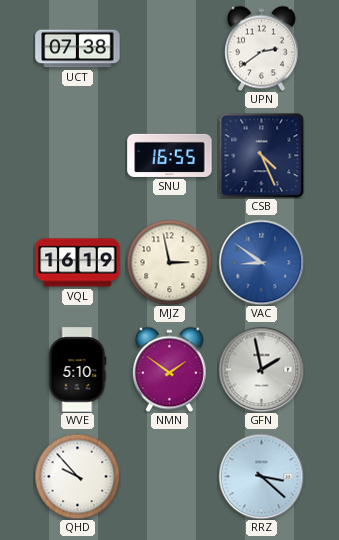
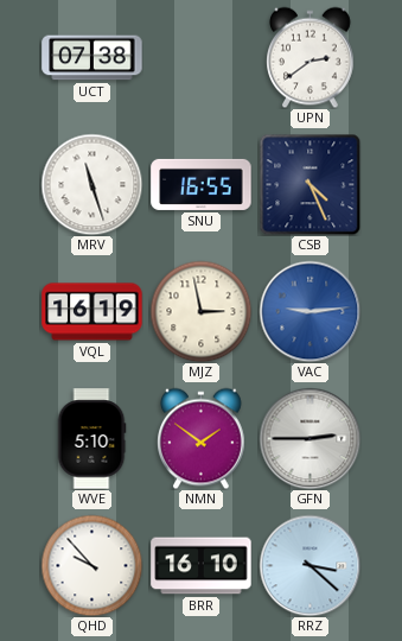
MRV: none -> 11:27 (91, 184)
VAC: 8:51 -> 9:14 (310, 311)
GFN: 1:58 -> 2:45 (310, 438)
BRR: none -> 16:10 (202, 566)
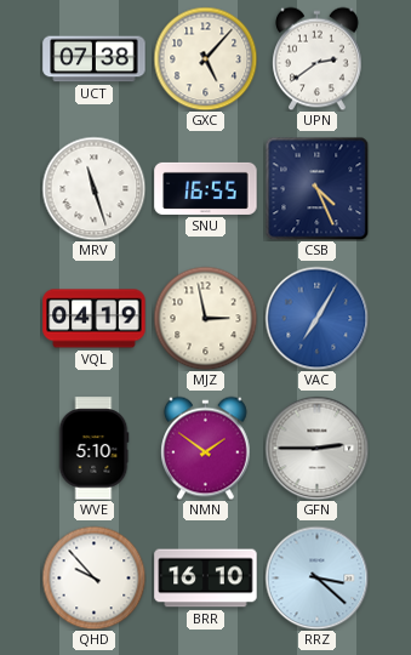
GXC: none -> 5:07 (205, 58)
VQL: 16:19 -> 04:19 (95, 319)
VAC: 9:14 -> 7:05 (316, 318)
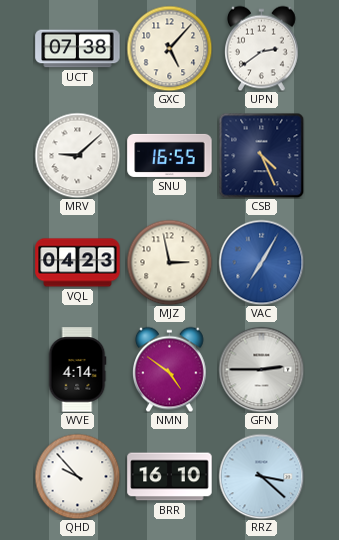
MRV: 11:27 -> 9:08 (77, 155)
VQL: 04:19 -> 04:23 (78, 263)
WVE: 5:10 -> 4:14 (77, 370)
NMN: 1:51 -> 4:51 (170, 369)
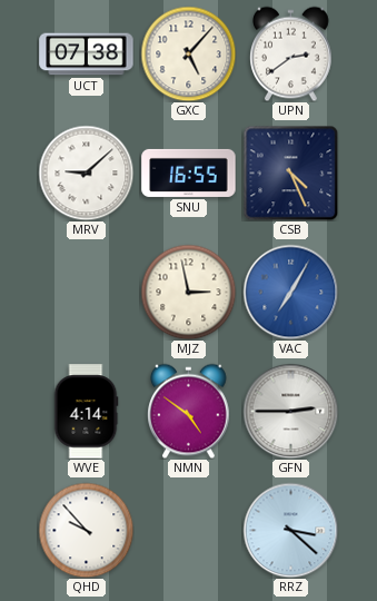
VQL: 04:23 -> none (78, 263)
BRR: 16:10 -> none (170, 477)
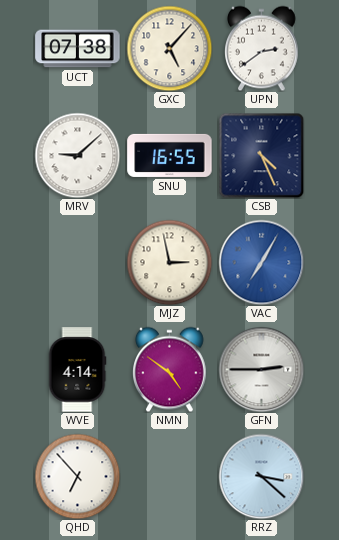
QHD: 9:53 -> 6:53 (77, 476)
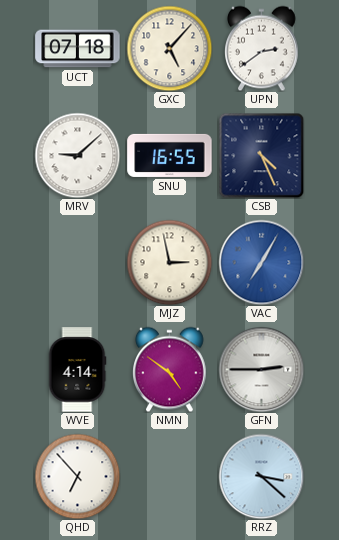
UCT: 07:38 -> 07:18 (78, 49)
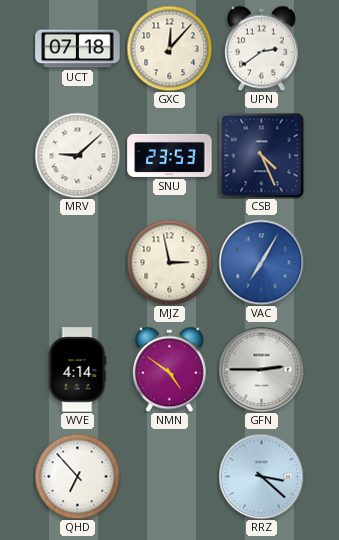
GXC: 5:07 -> 12:07 (169, 48)
SNU: 16:55 -> 23:53 (170, 155)
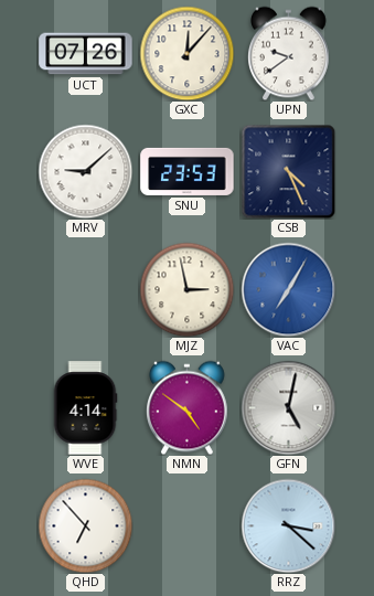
UCT: 07:18 -> 07:26 (86, 54)
UPN: 2:39 -> 9:39 (289, 53)
GFN: 2:45 -> 5:02 (288, 407)
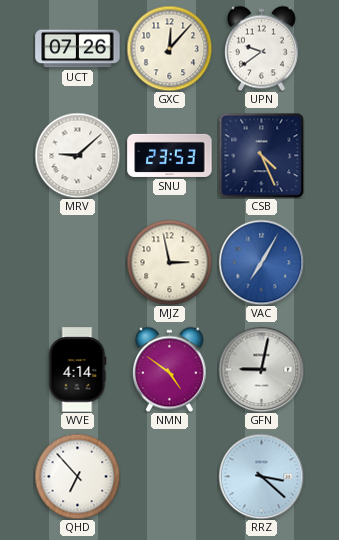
GFN: 5:02 -> 9:02 (261, 369)
